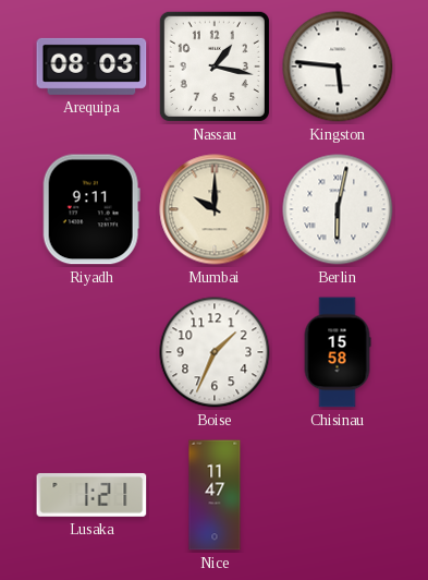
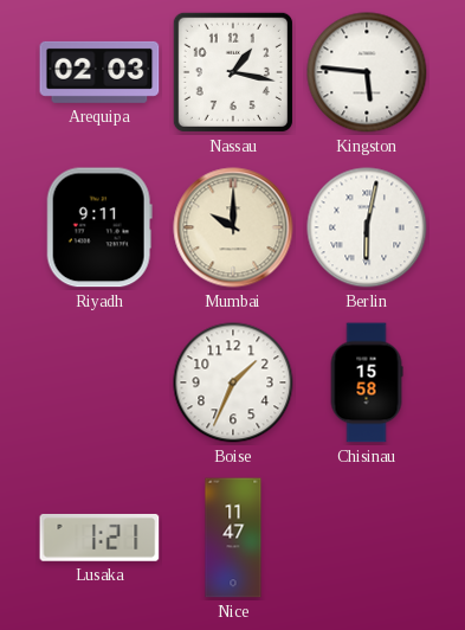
Arequipa: 08:03 -> 02:03 (99, 72)
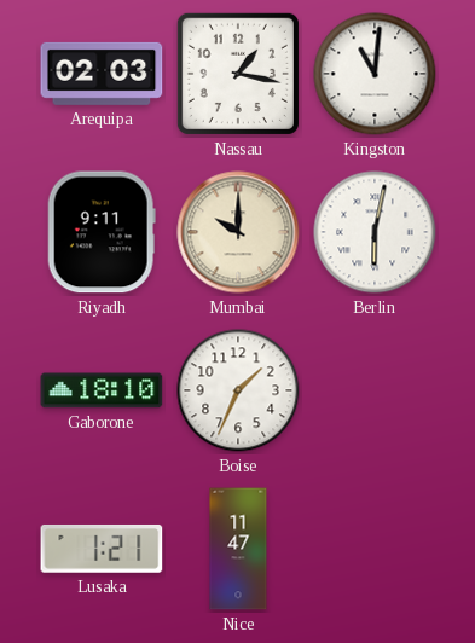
Kingston: 5:46 -> 11:01 (375, 74)
Gaborone: none -> 18:10 (102, 390)
Chisinau: 15:58 -> none (367, 382)
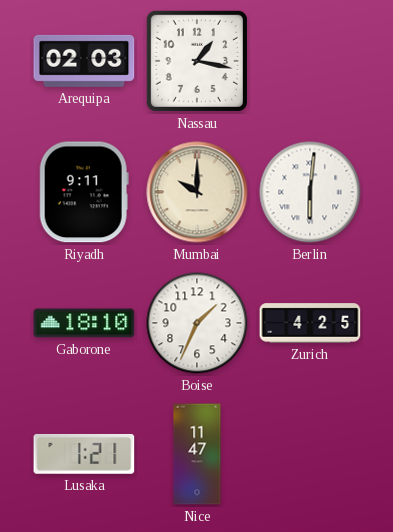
Kingston: 11:01 -> none (375, 74)
Berlin: 6:02 -> 6:01 (310, 192)
Zurich: none -> 4:25 (310, 323)
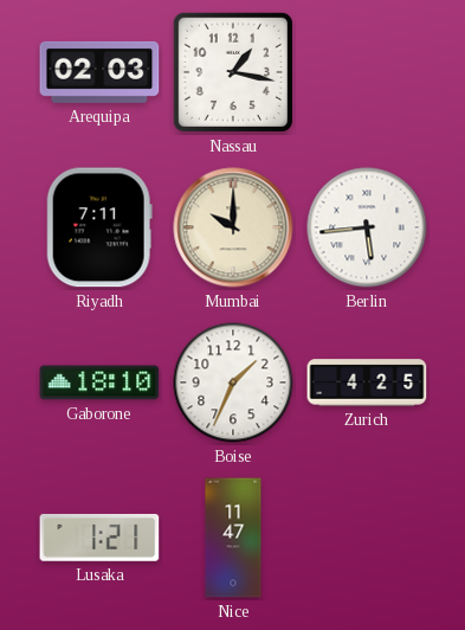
Riyadh: 9:11 -> 7:11 (99, 227)
Berlin: 6:01 -> 5:44 (367, 227)
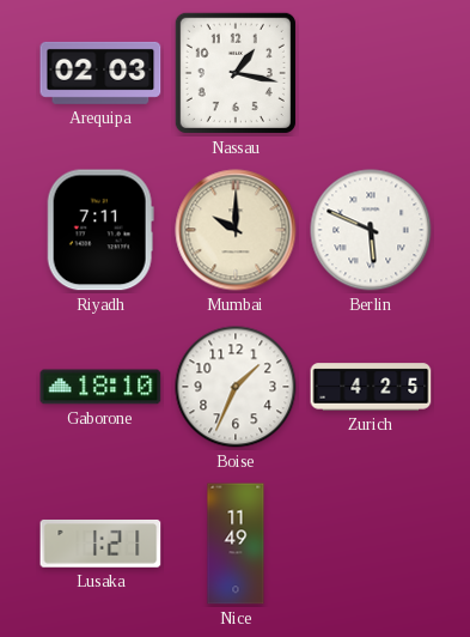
Berlin: 5:44 -> 5:49 (371, 230)
Nice: 11:47 -> 11:49 (236, 544)
